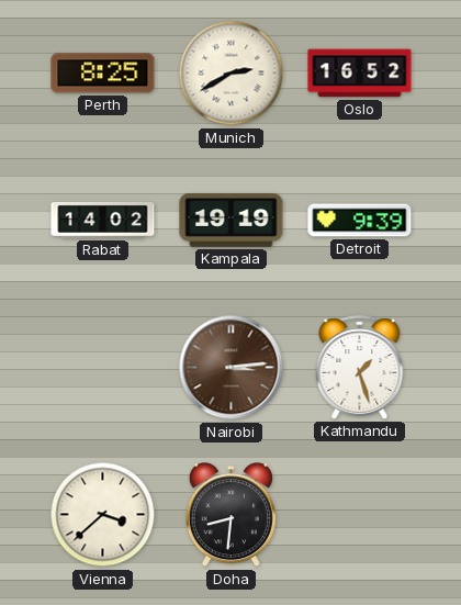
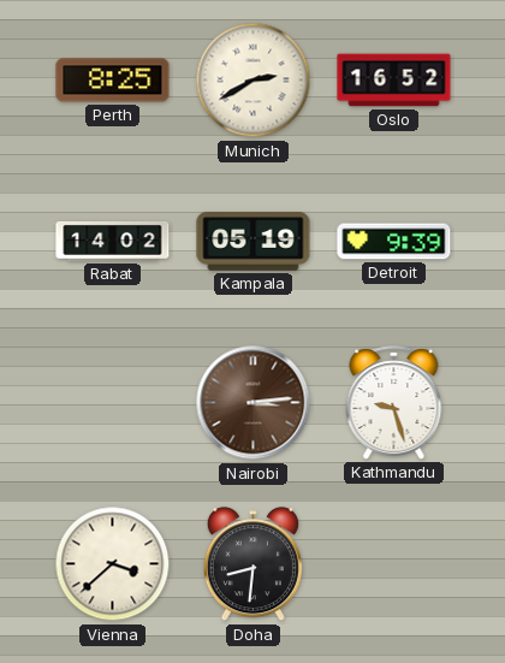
Kampala: 19:19 -> 05:19 (254, 242)
Kathmandu: 1:27 -> 9:27 (394, 403)
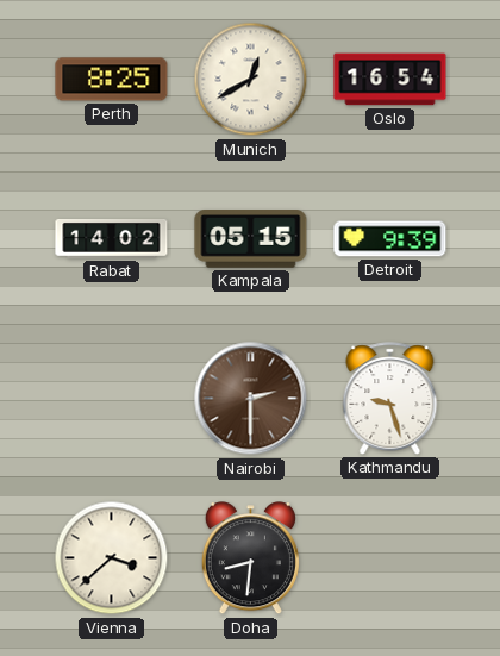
Munich: 2:40 -> 12:40 (251, 80)
Oslo: 16:52 -> 16:54 (390, 80)
Kampala: 05:19 -> 05:15 (251, 239)
Nairobi: 3:14 -> 2:30 (251, 399)
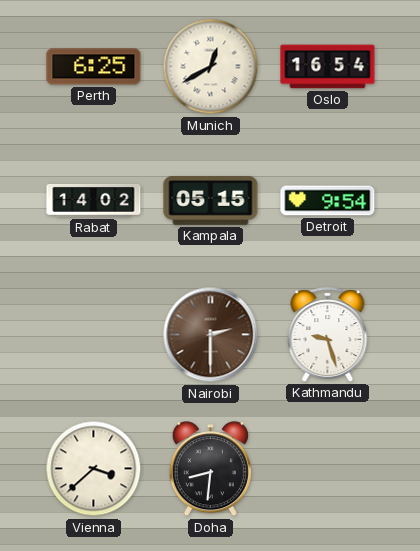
Perth: 8:25 -> 6:25 (94, 67)
Detroit: 9:39 -> 9:54 (328, 201)
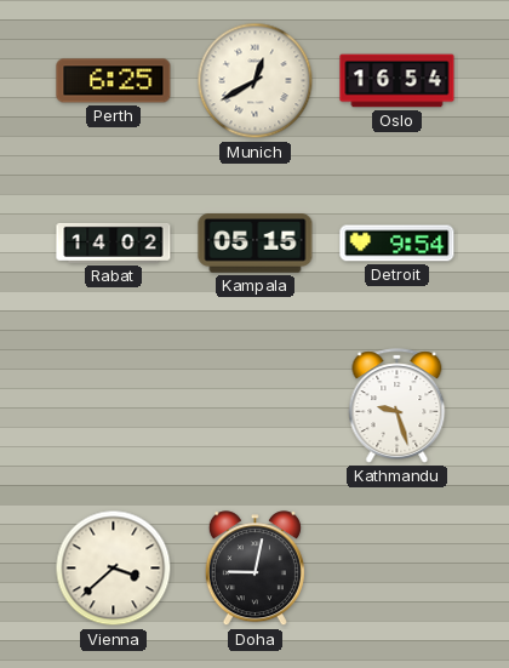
Nairobi: 2:30 -> none (211, 335)
Doha: 8:31 -> 9:02 (254, 569)
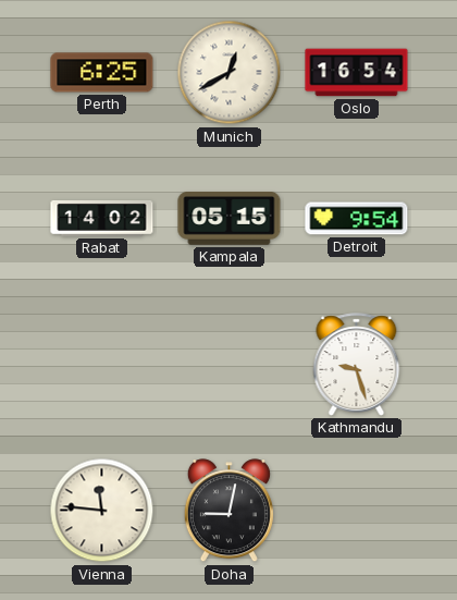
Vienna: 3:38 -> 11:46 (102, 511)
